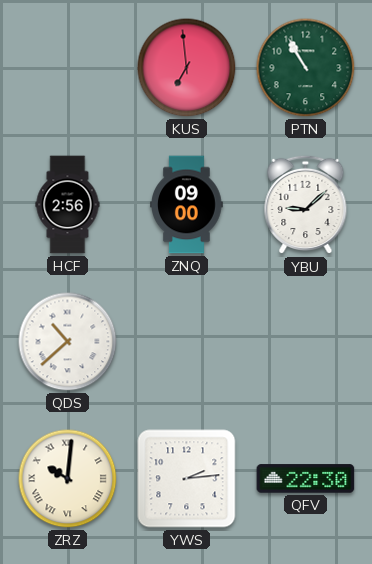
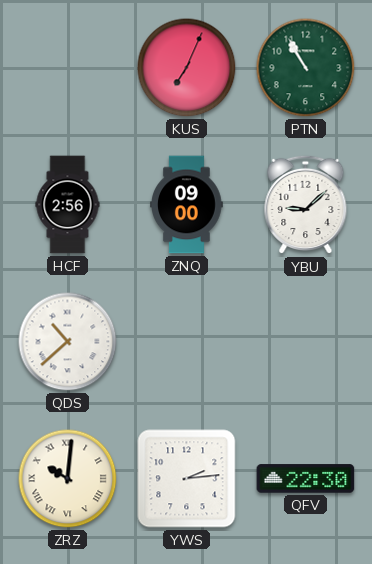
KUS: 6:59 -> 7:04 (187, 68)
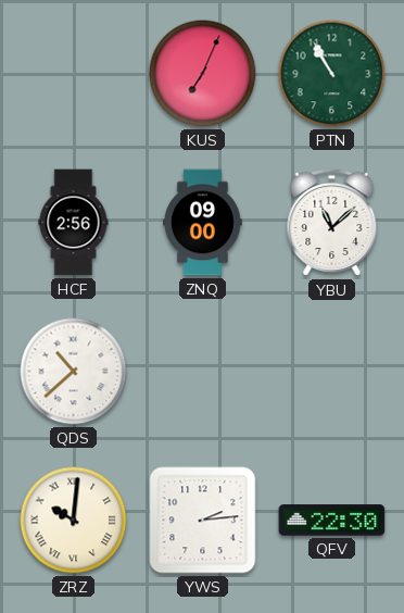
YBU: 9:08 -> 11:08 (332, 223)
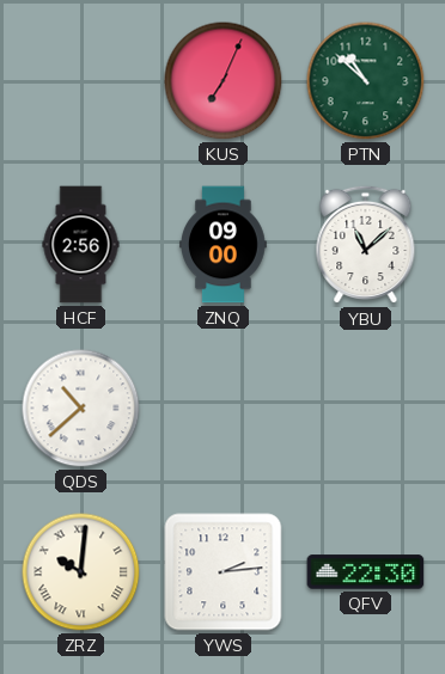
PTN: 10:55 -> 10:52 (366, 81)
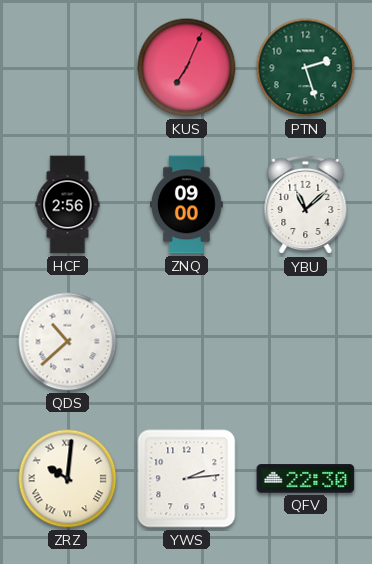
PTN: 10:52 -> 2:27 (306, 68)
